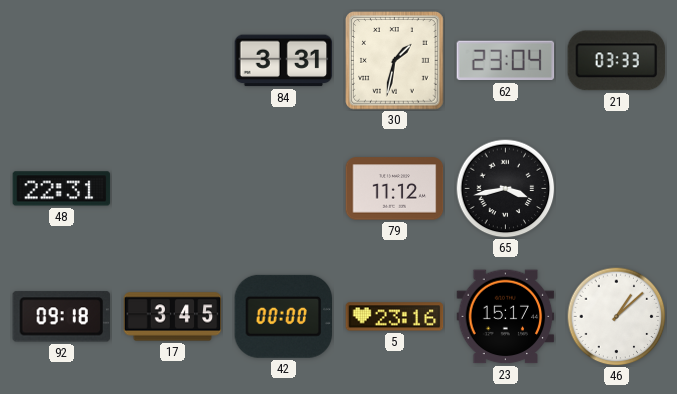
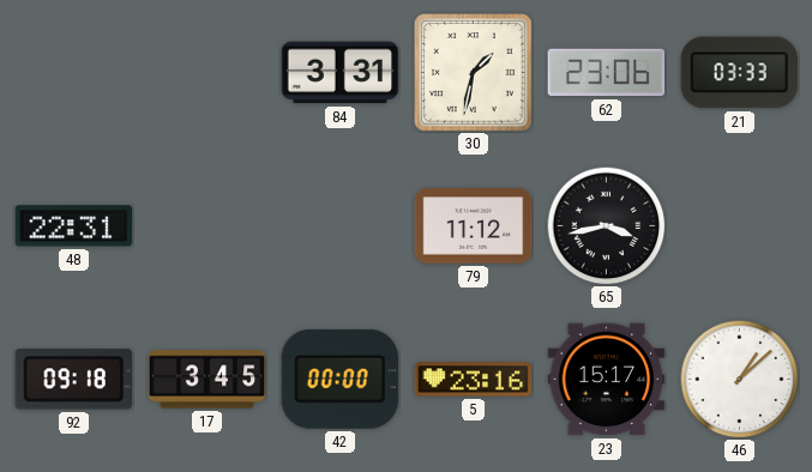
62: 23:04 -> 23:06 (607, 73)
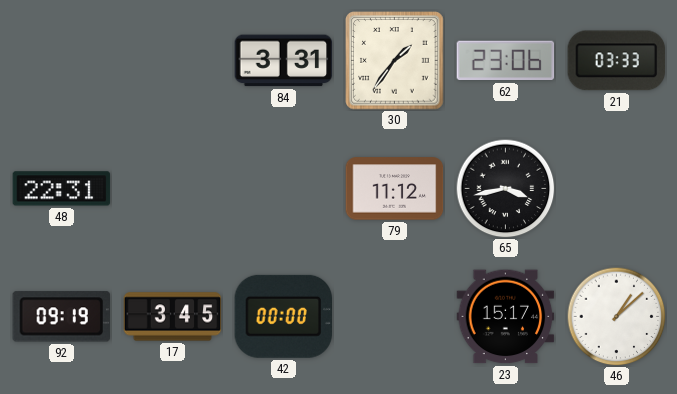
30: 1:32 -> 1:36 (395, 61)
92: 09:18 -> 09:19 (61, 317)
5: 23:16 -> none (474, 380)
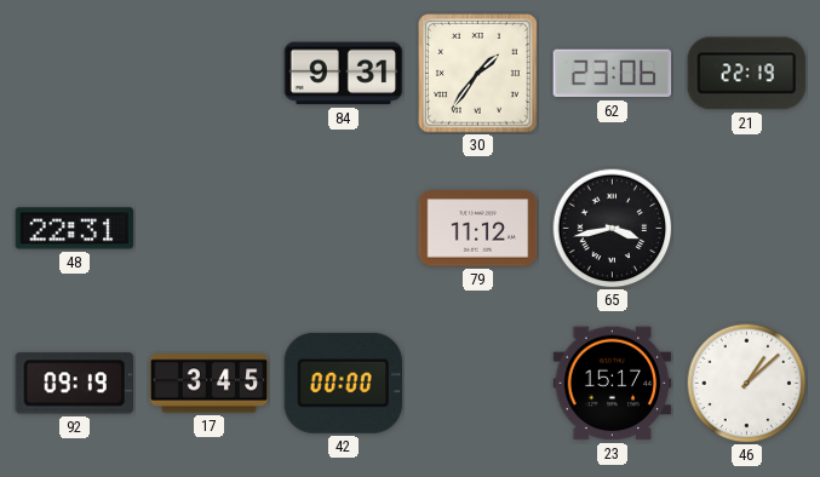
84: 3:31 -> 9:31 (344, 74)
21: 03:33 -> 22:19 (747, 74)
